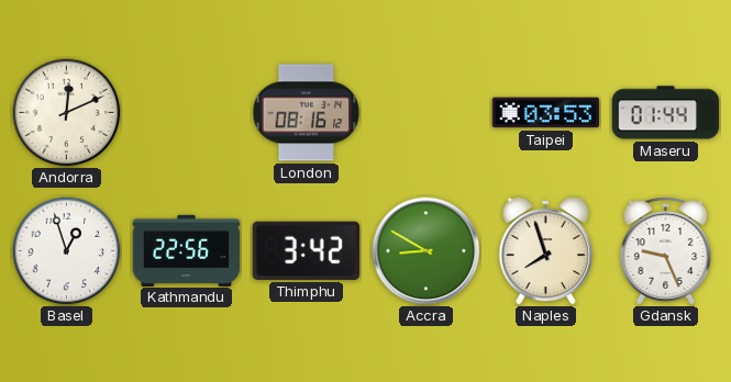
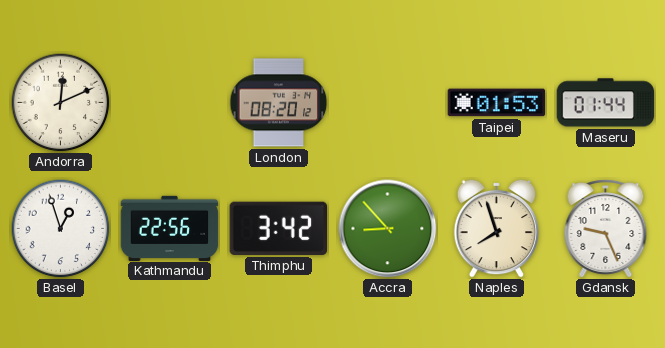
London: 08:16 -> 08:20 (279, 103)
Taipei: 03:53 -> 01:53 (497, 103)
Accra: 8:50 -> 8:53 (388, 229)
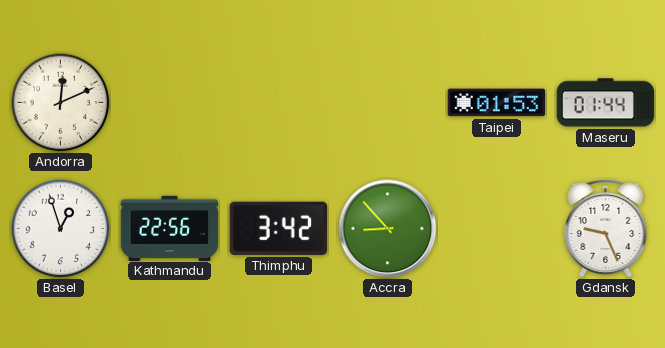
London: 08:20 -> none (279, 103)
Naples: 7:57 -> none (497, 228)
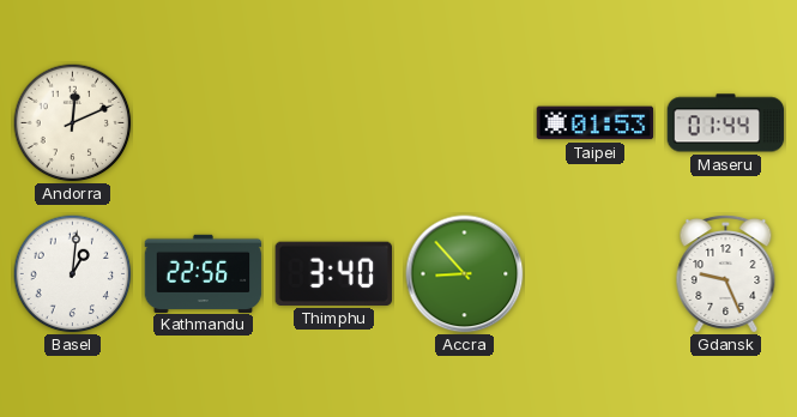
Basel: 12:57 -> 1:01 (73, 274)
Thimphu: 3:42 -> 3:40 (333, 273)
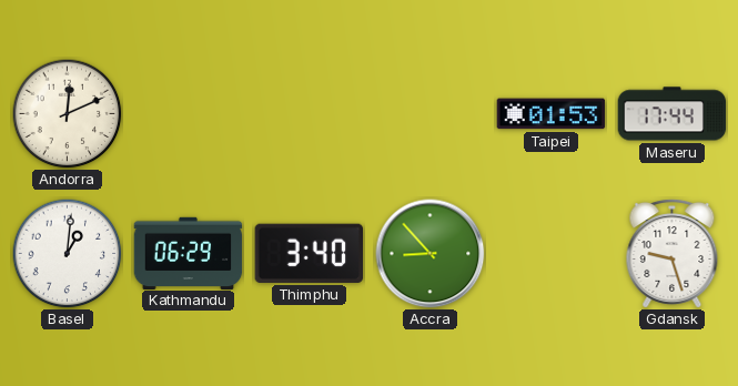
Maseru: 01:44 -> 17:44 (673, 114)
Kathmandu: 22:56 -> 06:29 (189, 253)
Gdansk: 9:26 -> 9:27 (673, 253)
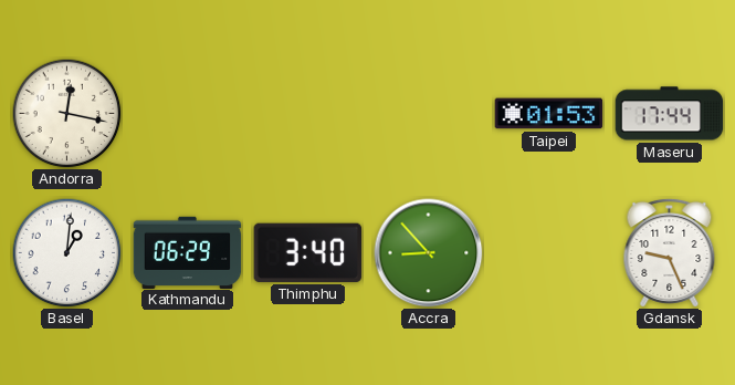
Andorra: 12:11 -> 12:17 (67, 114)
Gdansk: 9:27 -> 9:26 (670, 252)
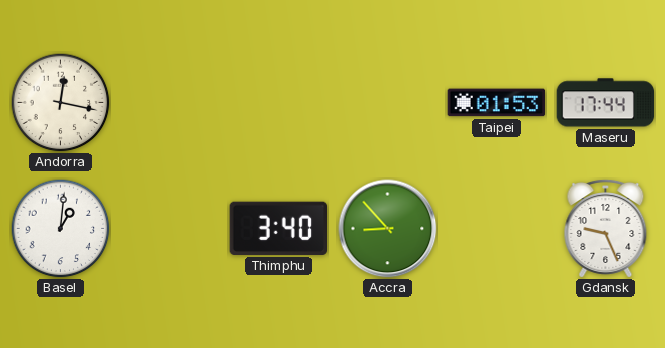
Kathmandu: 06:29 -> none (188, 252)
